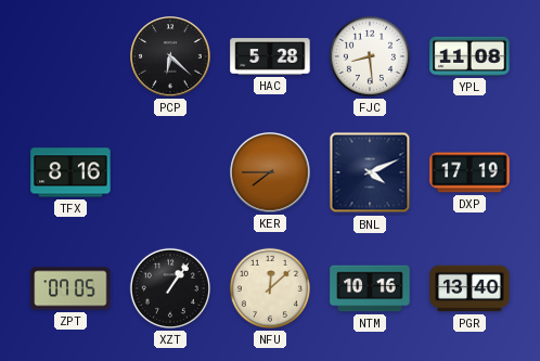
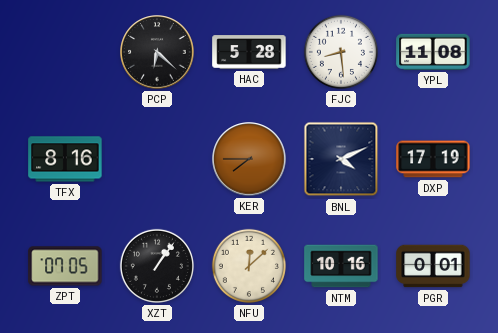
PGR: 13:40 -> 0:01 (433, 266)
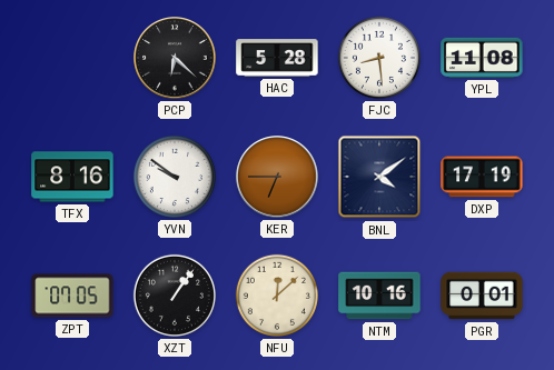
YVN: none -> 9:51 (175, 177)
KER: 7:45 -> 6:45 (277, 177)
BNL: 4:11 -> 4:09 (379, 177)
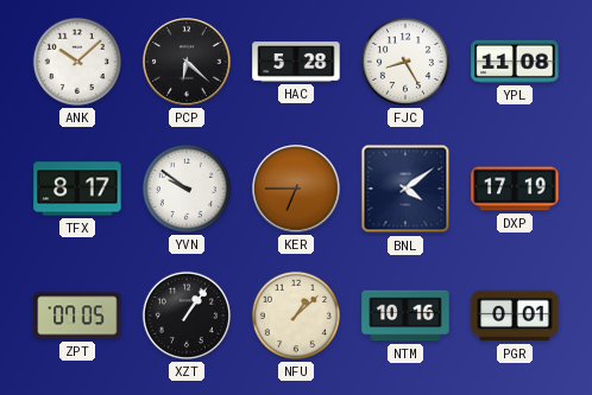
ANK: none -> 10:08 (77, 62)
FJC: 8:29 -> 8:25 (405, 62)
TFX: 8:16 -> 8:17 (77, 189)
NFU: 12:08 -> 1:08 (296, 316)
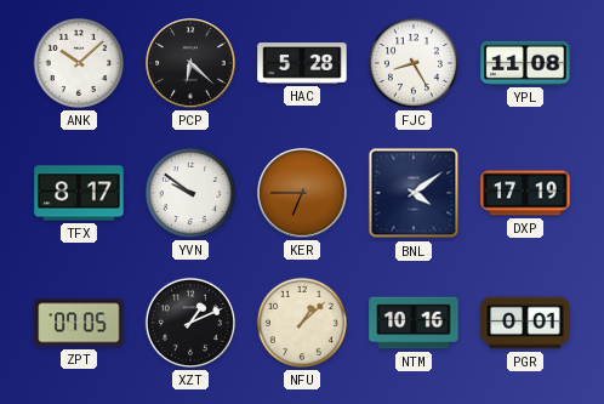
XZT: 1:06 -> 1:11 (190, 323)
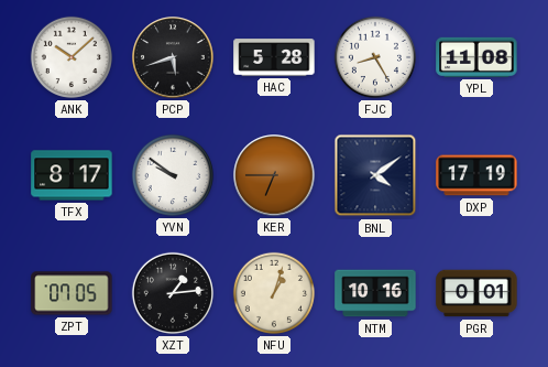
PCP: 6:22 -> 5:42 (173, 57)
XZT: 1:11 -> 1:14 (173, 293)
NFU: 1:08 -> 1:03 (274, 293)
